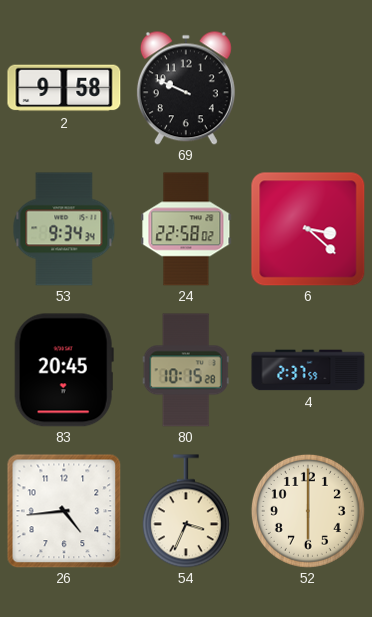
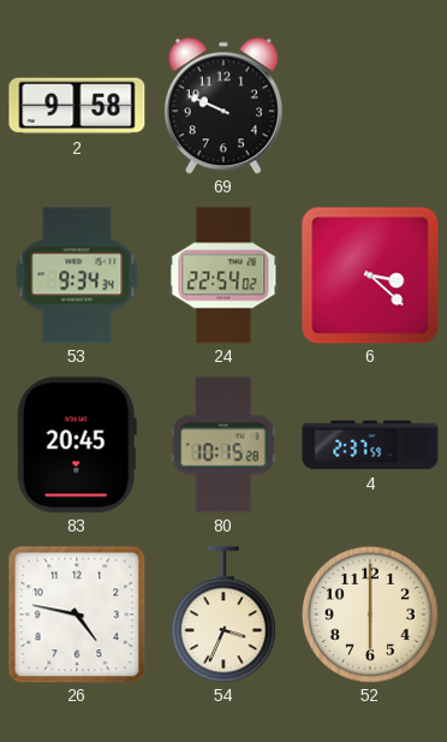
24: 22:58 -> 22:54 (223, 275)
26: 4:44 -> 4:47 (77, 615)
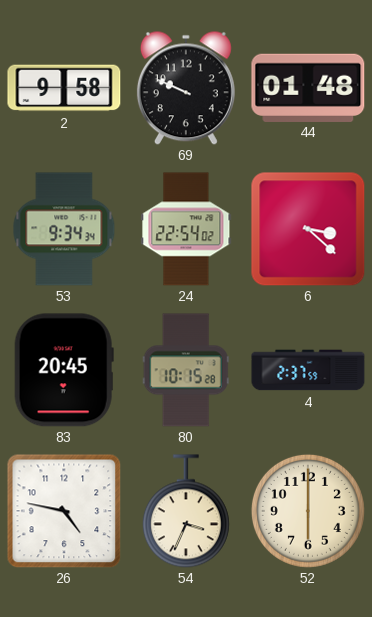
44: none -> 01:48 (308, 87)
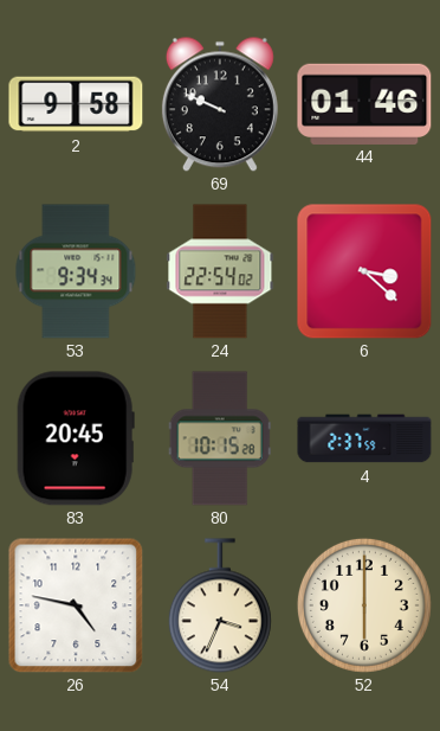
44: 01:48 -> 01:46 (364, 103)
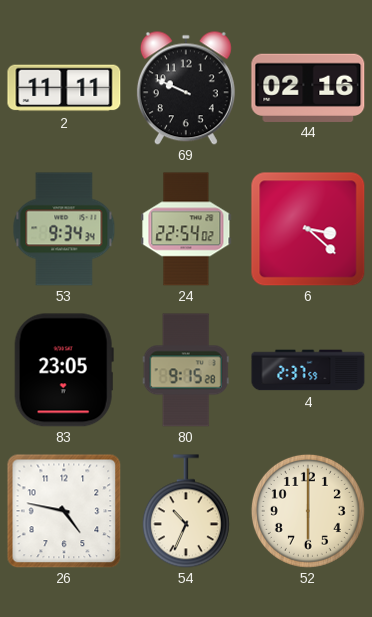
2: 9:58 -> 11:11 (64, 88)
44: 01:46 -> 02:16 (308, 87)
83: 20:45 -> 23:05 (64, 370)
80: 10:15 -> 9:15 (186, 370)
54: 3:34 -> 10:34 (186, 511)
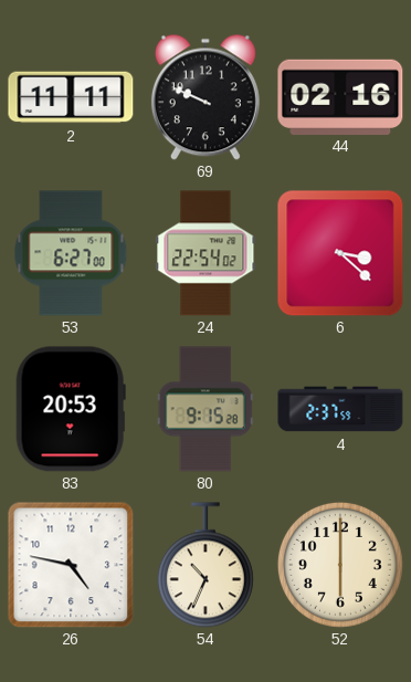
53: 9:34 -> 6:27 (71, 253)
83: 23:05 -> 20:53 (71, 409)
